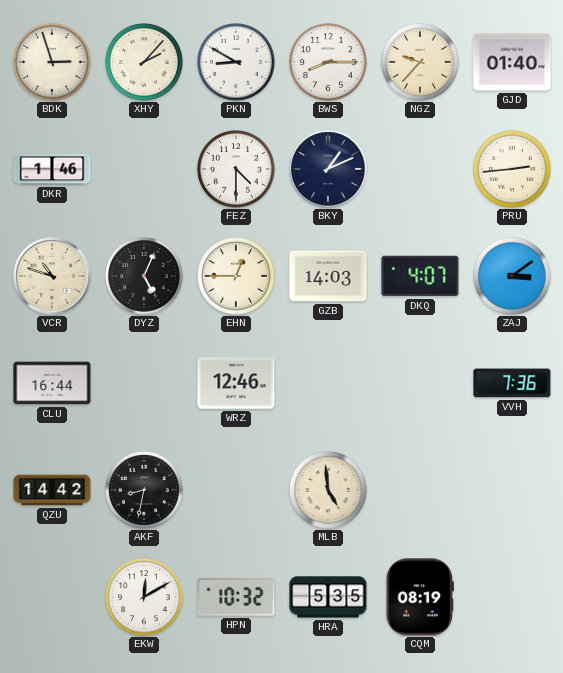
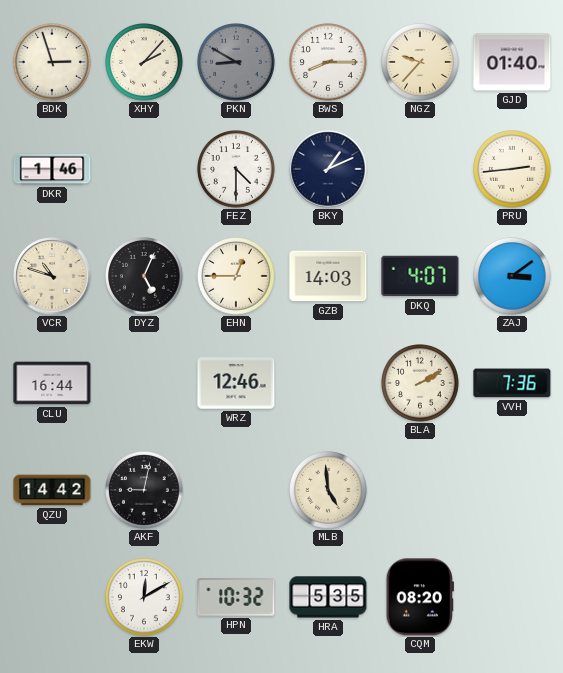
PKN dial: white -> grey (237, 63)
BLA: none -> 2:10 (421, 384)
AKF: 8:32 -> 9:02 (145, 491)
CQM: 08:19 -> 08:20 (420, 597)
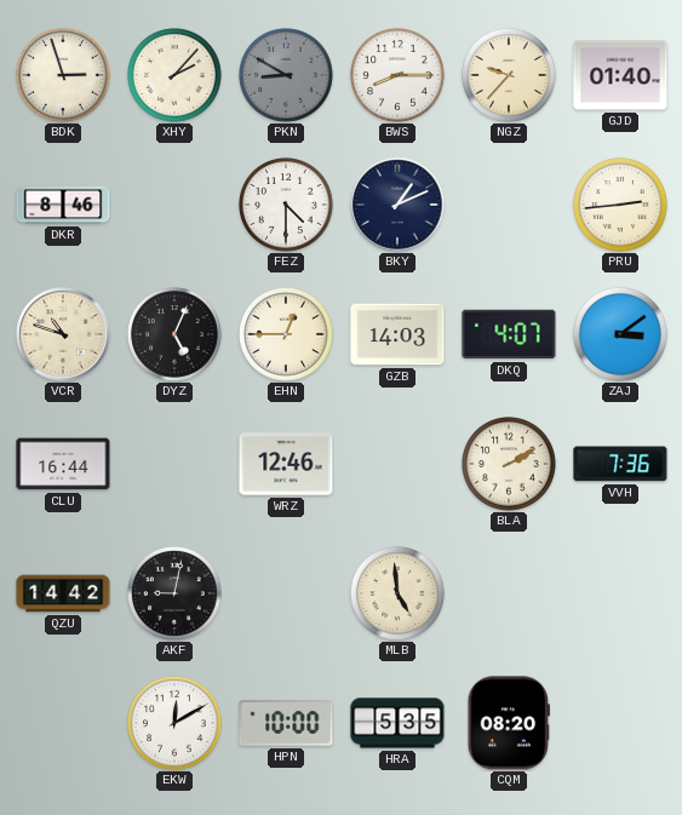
DKR: 1:46 -> 8:46 (63, 205)
HPN: 10:32 -> 10:00 (286, 724)
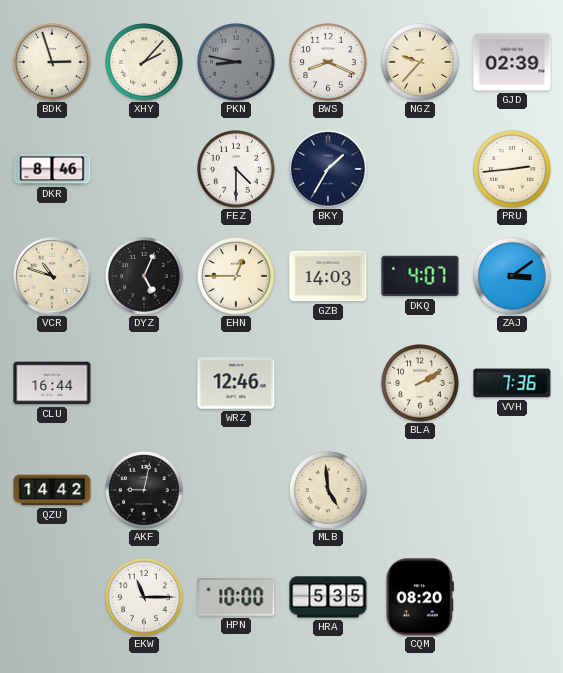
PKN: 8:50 -> 8:47 (237, 63)
BWS: 8:15 -> 8:19 (329, 63)
GJD: 01:40 -> 02:39 (512, 62)
BKY: 1:11 -> 1:35 (328, 169)
EKW: 12:10 -> 11:15 (145, 598)
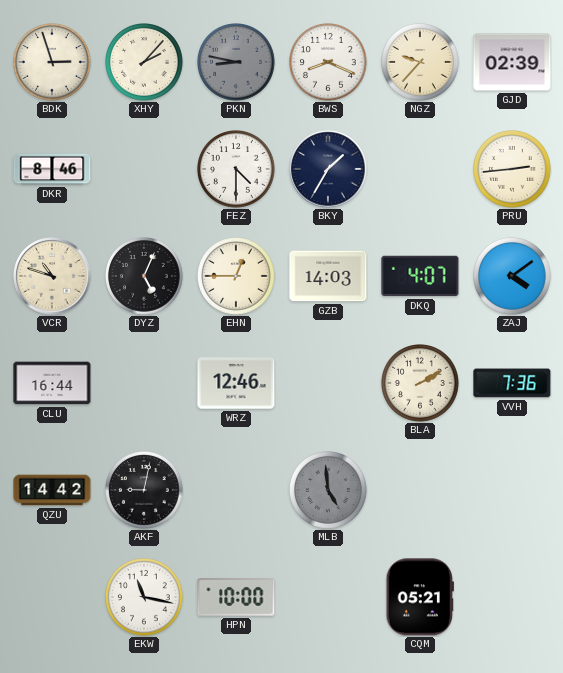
ZAJ: 3:09 -> 4:09 (513, 277)
MLB dial: cream -> grey (329, 491)
EKW: 11:15 -> 11:17 (145, 598)
HRA: 5:35 -> none (328, 597)
CQM: 08:20 -> 05:21 (420, 597)
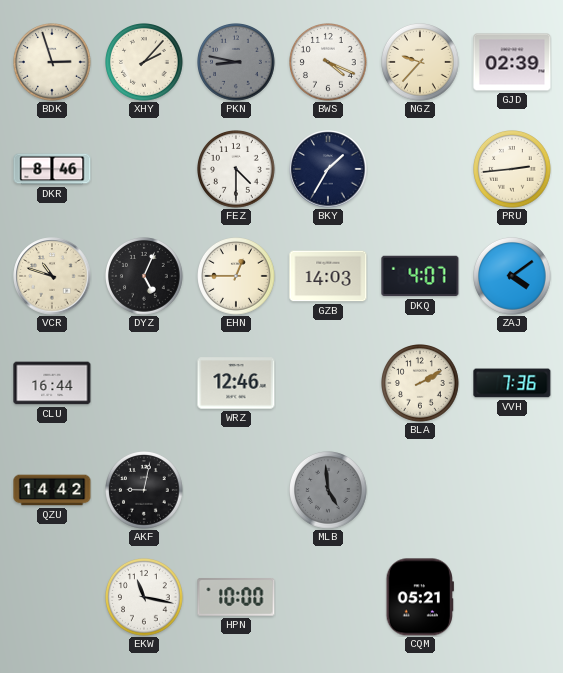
BWS: 8:19 -> 4:19 (329, 63)
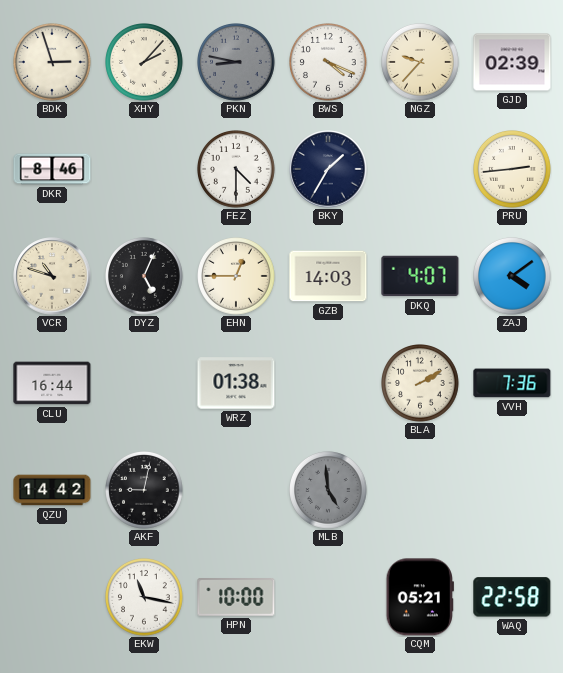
WRZ: 12:46 -> 01:38 (236, 383)
WAQ: none -> 22:58 (512, 597)
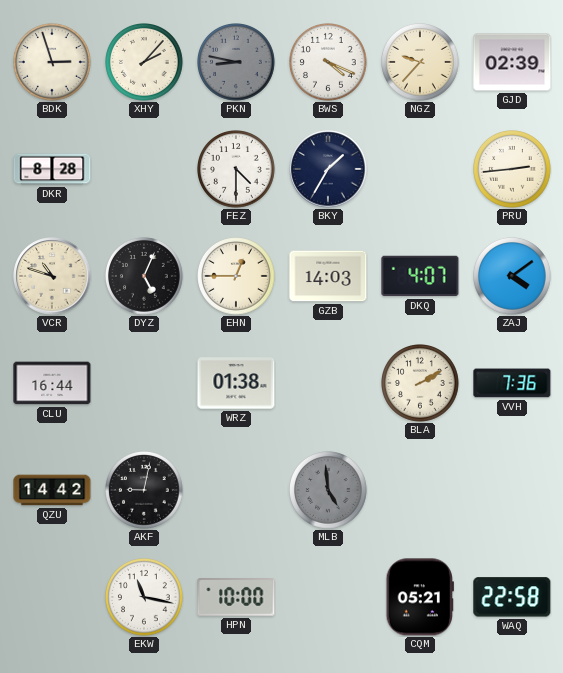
DKR: 8:46 -> 8:28 (52, 169)
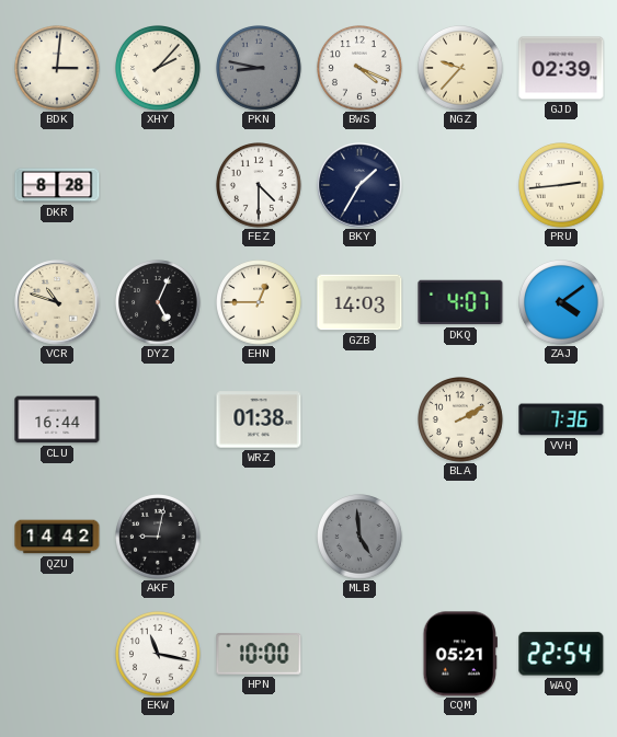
BDK: 2:57 -> 3:01 (58, 69)
WAQ: 22:58 -> 22:54 (561, 654)
